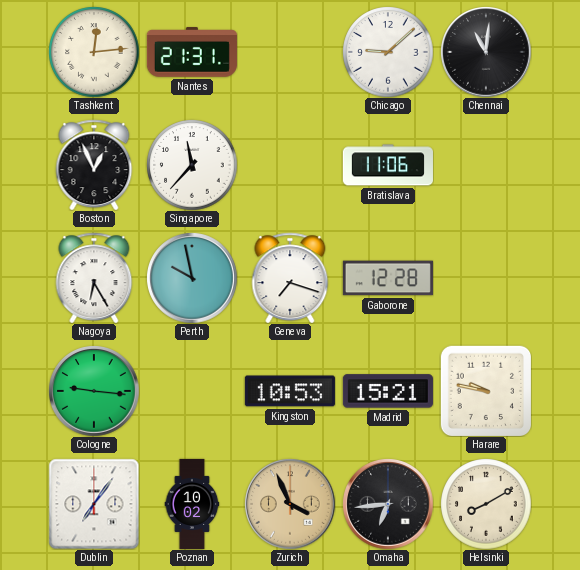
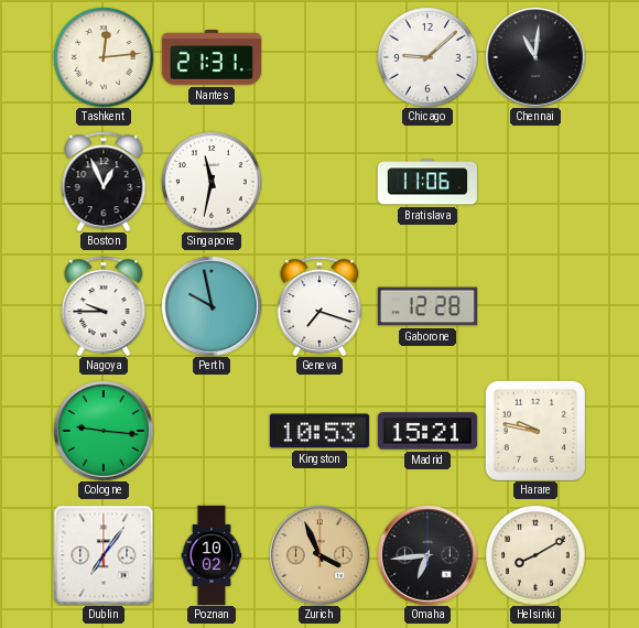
Singapore: 11:37 -> 11:32 (212, 182)
Nagoya: 6:25 -> 9:45 (104, 306)
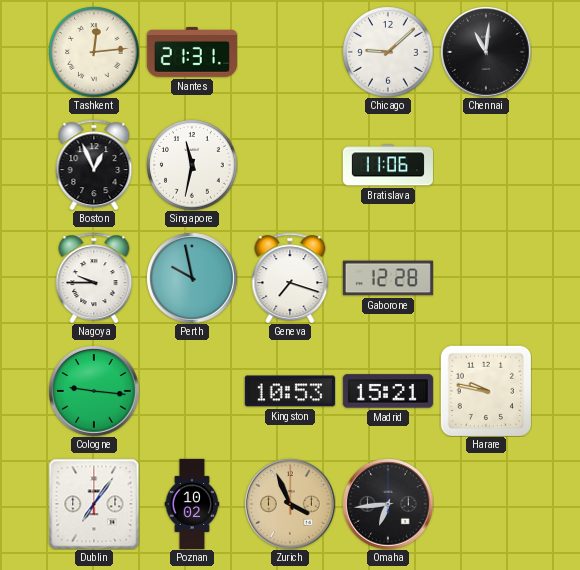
Helsinki: 8:10 -> none (535, 555)
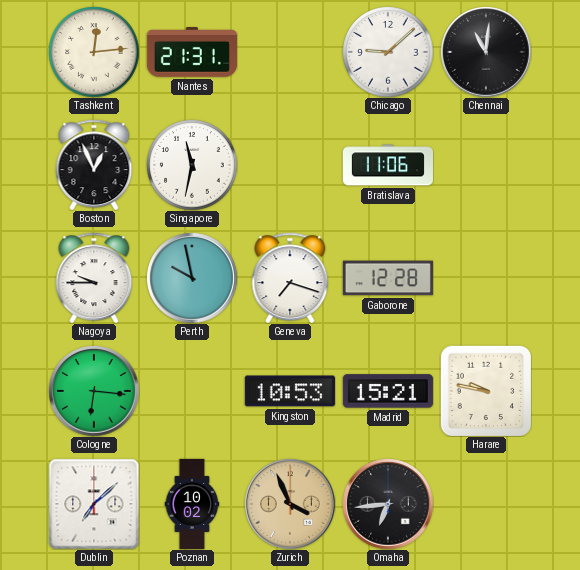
Cologne: 9:16 -> 6:16 (94, 391)
Dublin: 7:06 -> 7:08 (94, 504)
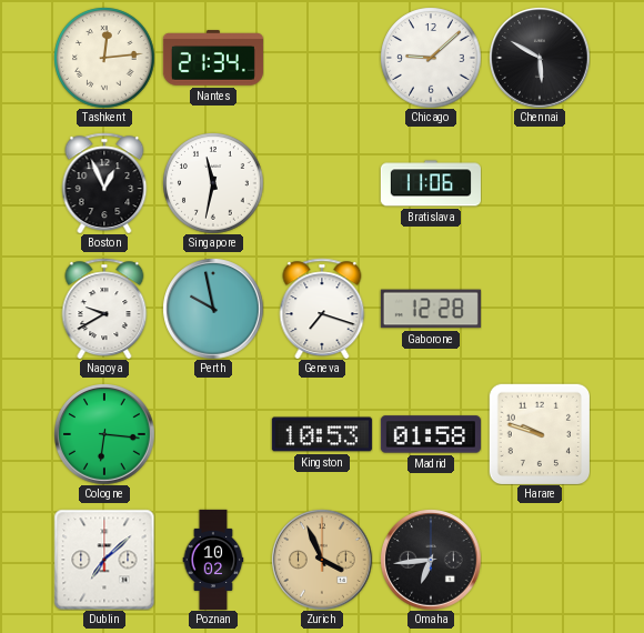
Nantes: 21:31 -> 21:34 (213, 58)
Chennai: 11:01 -> 5:50 (540, 58)
Nagoya: 9:45 -> 9:40 (104, 309)
Madrid: 15:21 -> 01:58 (431, 434)
Harare: 9:47 -> 9:48 (539, 433)
